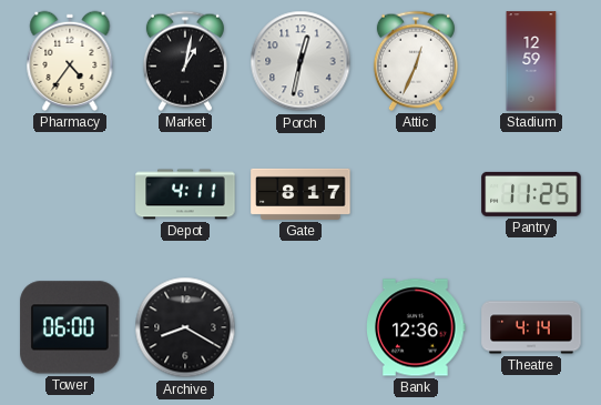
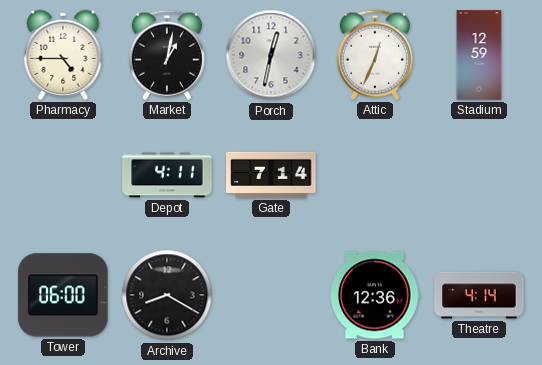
Pharmacy: 4:36 -> 4:45 (63, 55)
Gate: 8:17 -> 7:14 (271, 175)
Pantry: 11:25 -> none (531, 194)
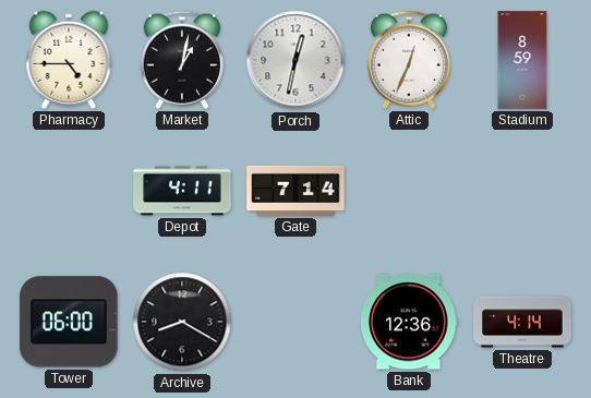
Stadium: 12:59 -> 8:59 (522, 60)
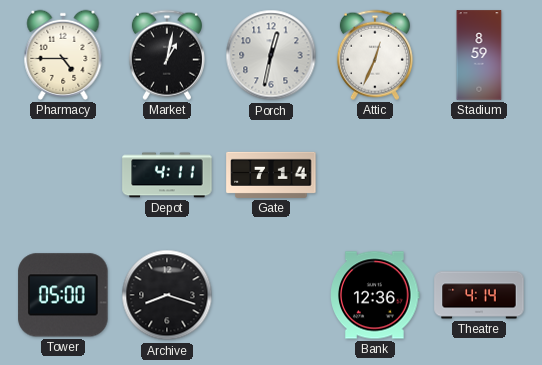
Tower: 06:00 -> 05:00 (63, 295)
Archive: 8:20 -> 8:18 (167, 295)
